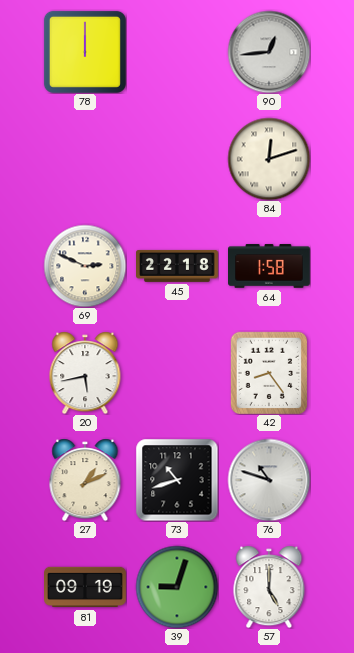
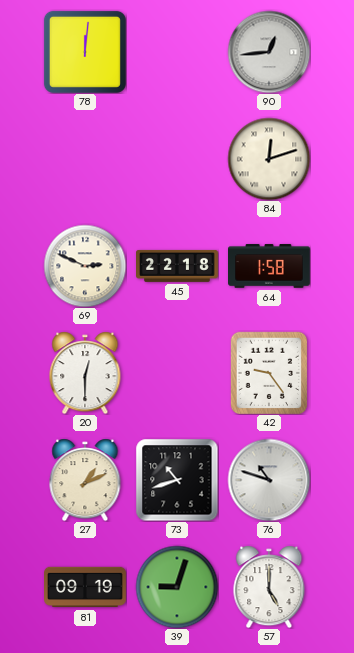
78: 12:00 -> 12:01 (85, 52)
20: 5:43 -> 12:30 (85, 373)
42: 8:24 -> 9:24 (268, 372)
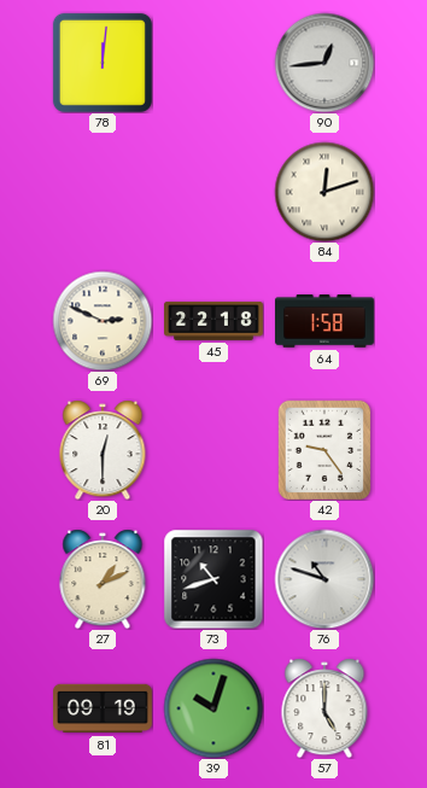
39: 9:03 -> 10:03 (213, 708)
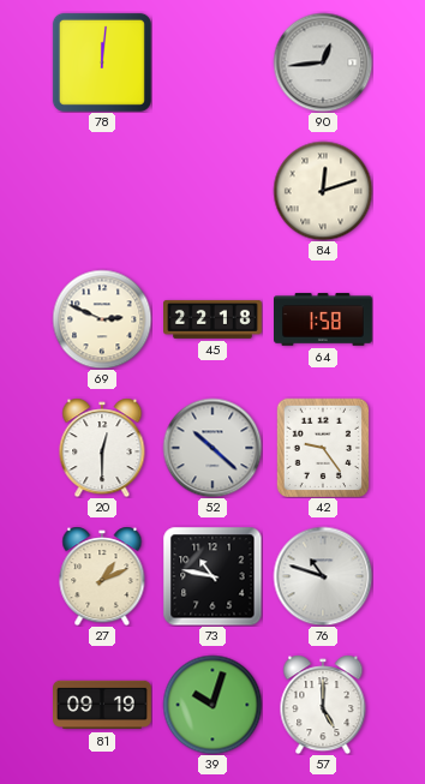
52: none -> 10:22 (212, 448)
73: 10:42 -> 10:47 (212, 576)
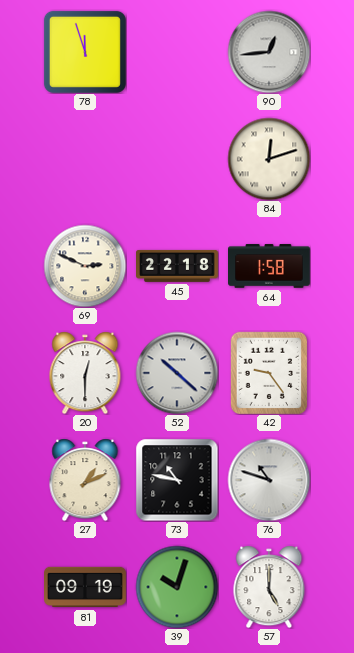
78: 12:01 -> 11:57 (85, 52)
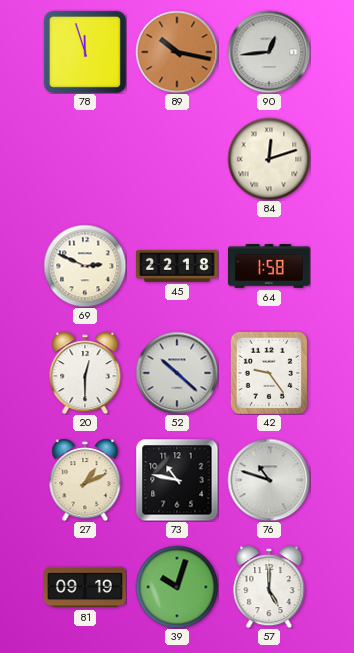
89: none -> 10:17 (177, 52)
